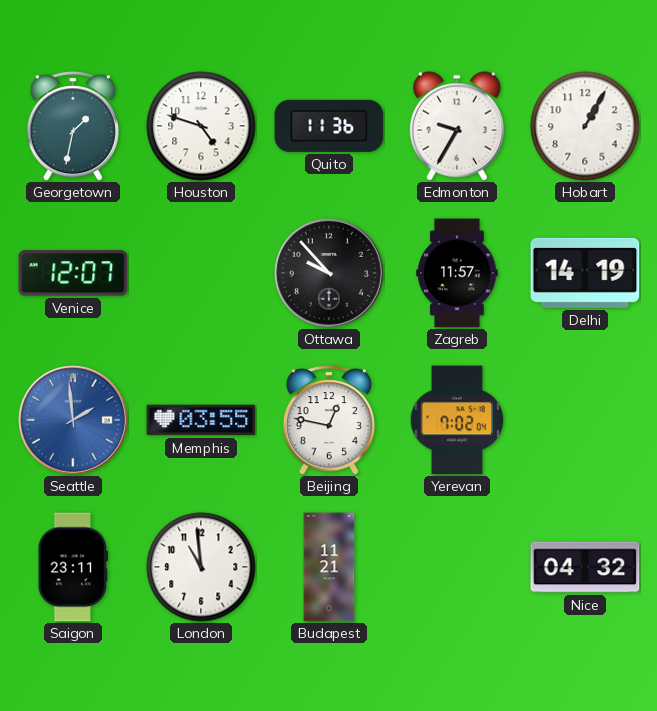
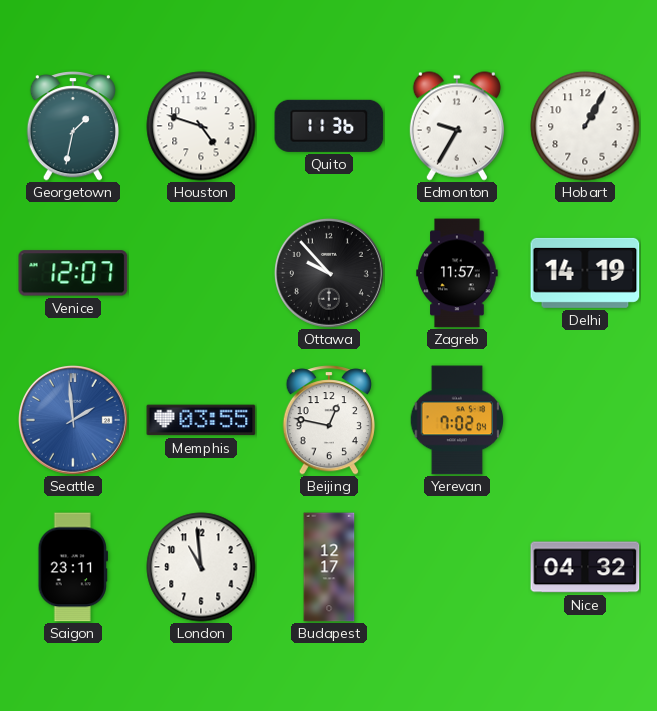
Budapest: 11:21 -> 12:17 (329, 567)
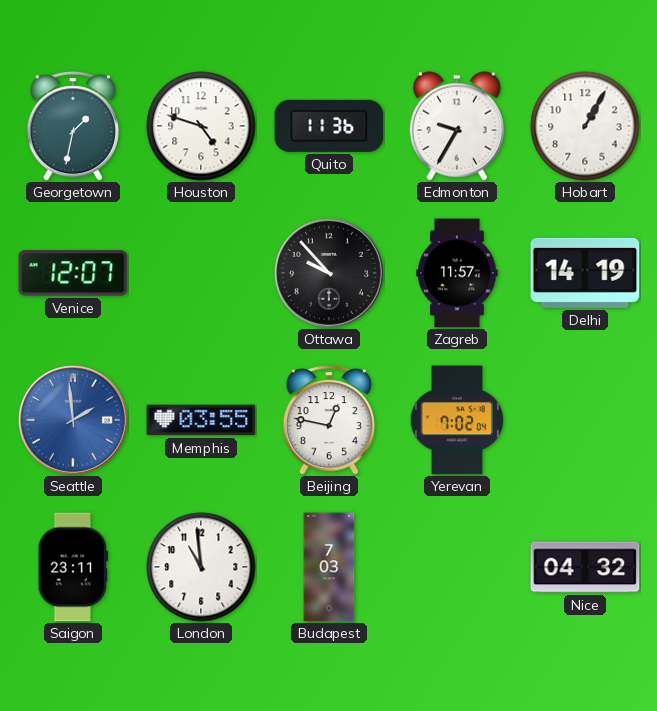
Budapest: 12:17 -> 7:03 (329, 567)
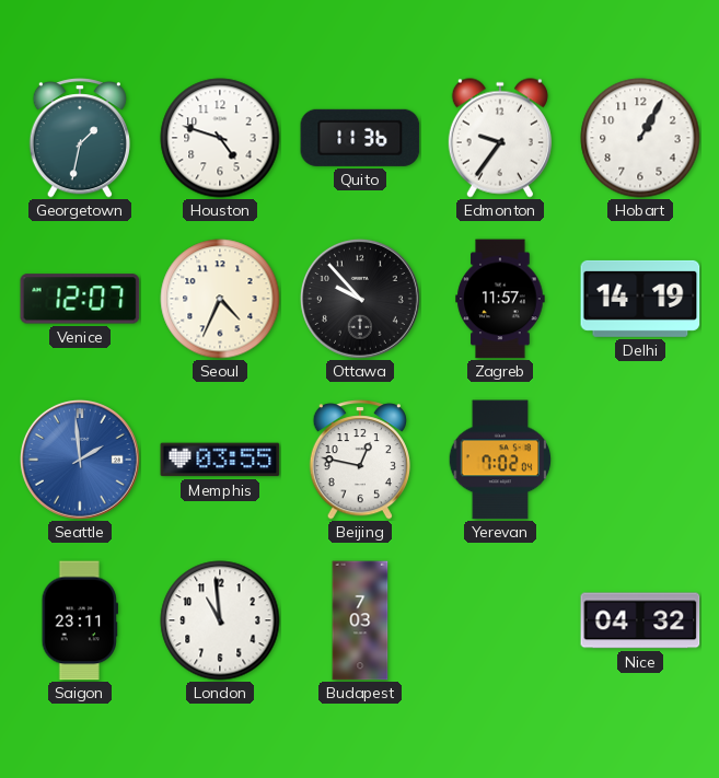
Edmonton: 9:35 -> 9:36 (500, 138)
Seoul: none -> 4:34 (220, 299)
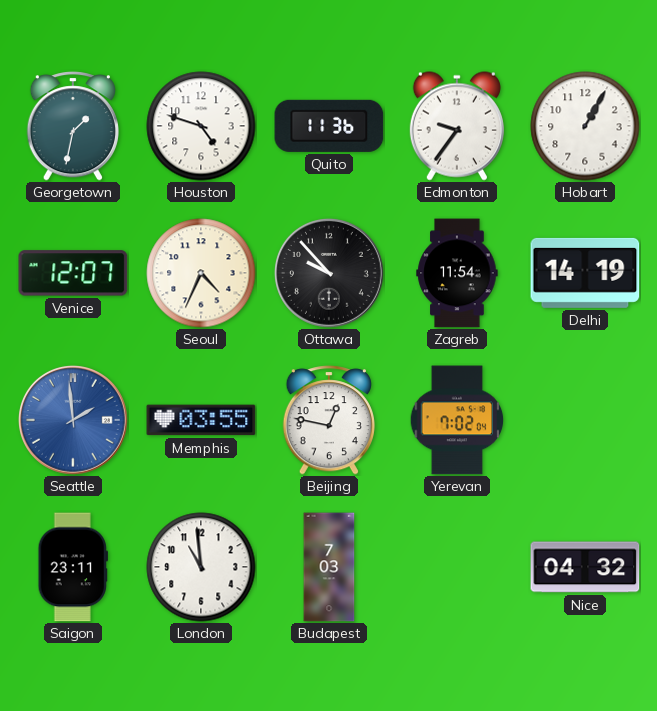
Zagreb: 11:57 -> 11:54 (457, 273)
